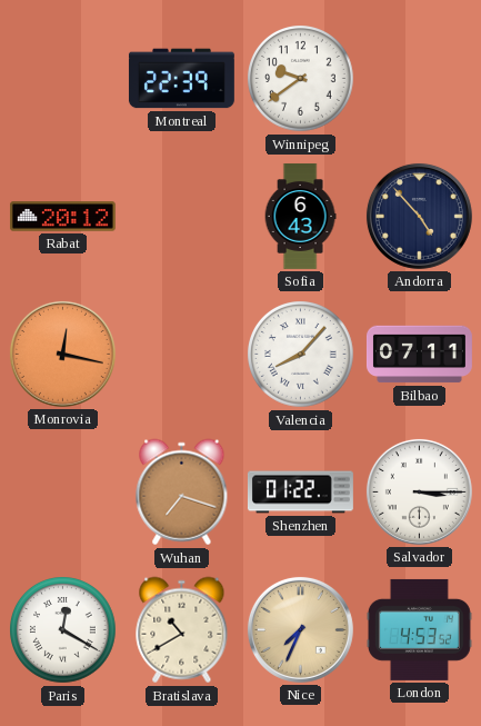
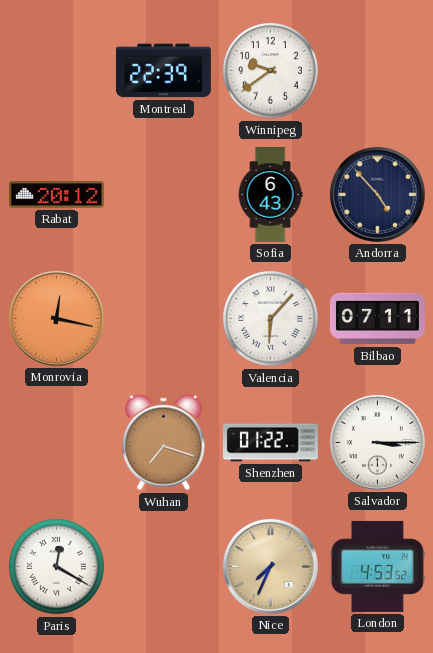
Valencia: 8:07 -> 6:07 (271, 319)
Bratislava: 10:40 -> none (182, 630)
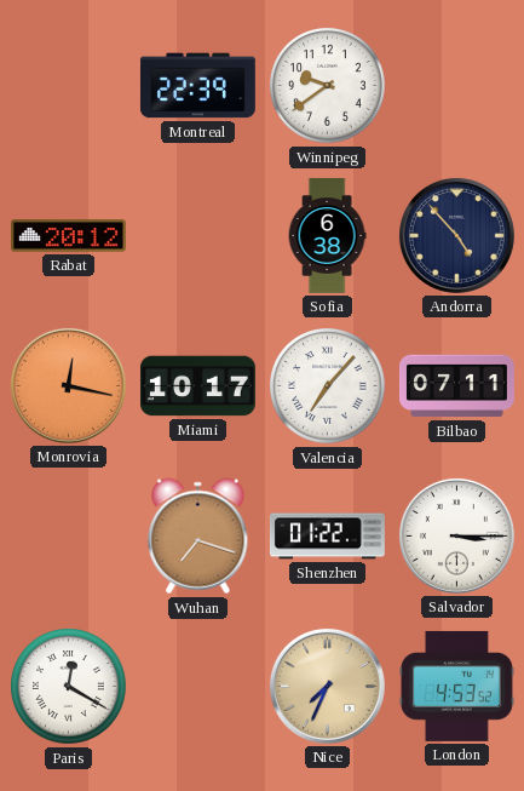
Sofia: 6:43 -> 6:38 (327, 235)
Miami: none -> 10:17 (197, 386)
Valencia: 6:07 -> 7:07 (328, 386)
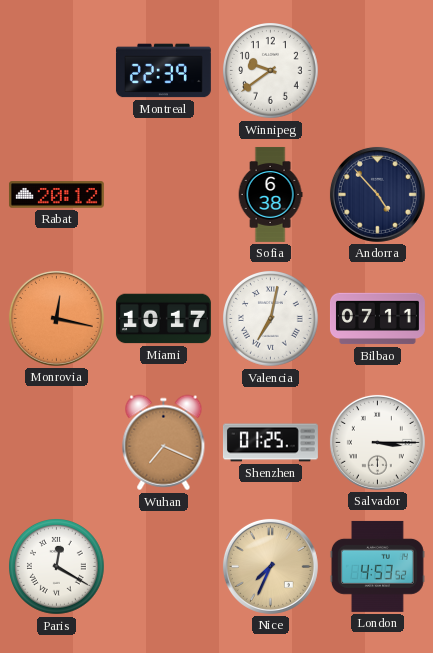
Valencia: 7:07 -> 7:02 (271, 319)
Wuhan: 7:18 -> 7:19 (164, 443)
Shenzhen: 01:22 -> 01:25 (270, 443)
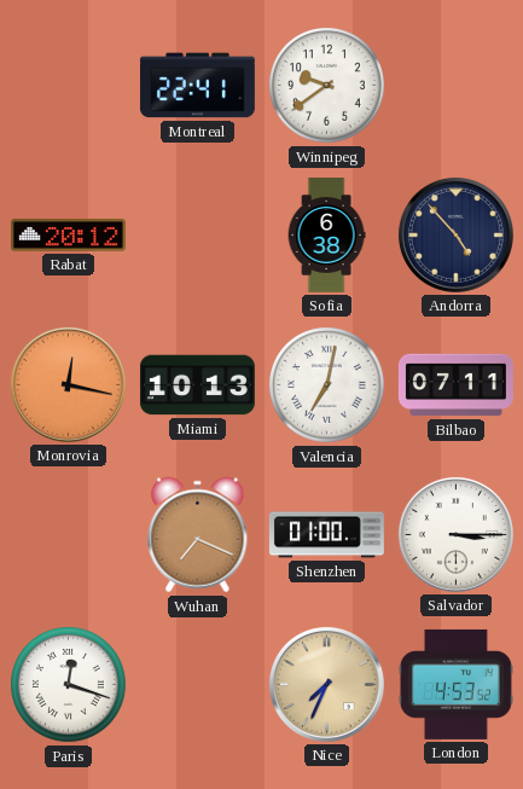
Montreal: 22:39 -> 22:41 (197, 86)
Miami: 10:17 -> 10:13 (197, 385)
Shenzhen: 01:25 -> 01:00 (326, 535)
Paris: 12:20 -> 12:18 (69, 685)
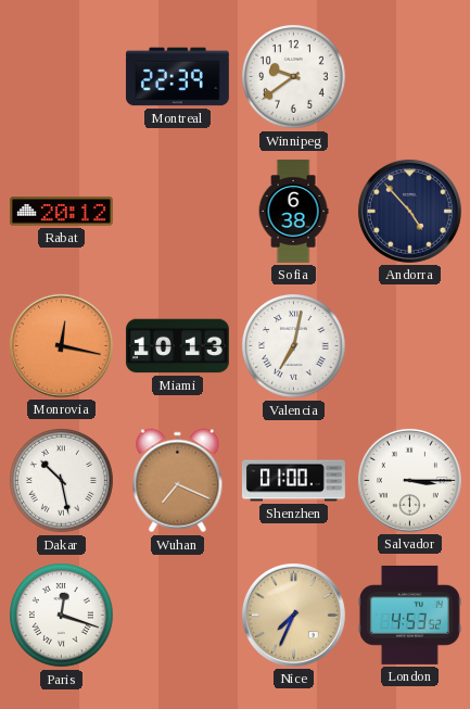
Montreal: 22:41 -> 22:39 (177, 77)
Bilbao: 07:11 -> none (455, 385)
Dakar: none -> 10:28 (62, 481)
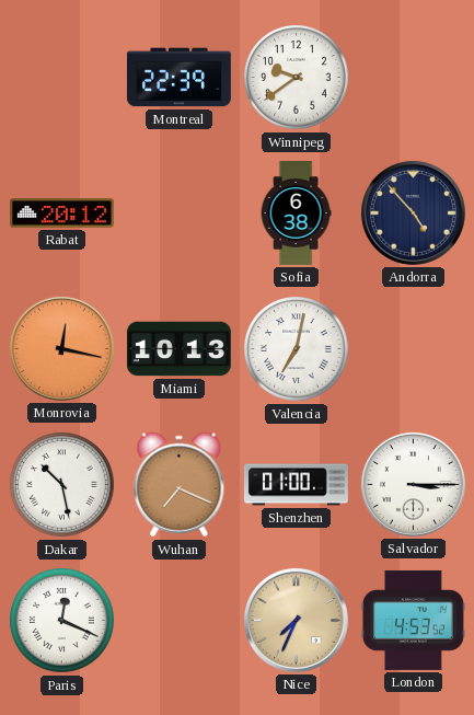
Paris: 12:18 -> 12:19 (62, 621)
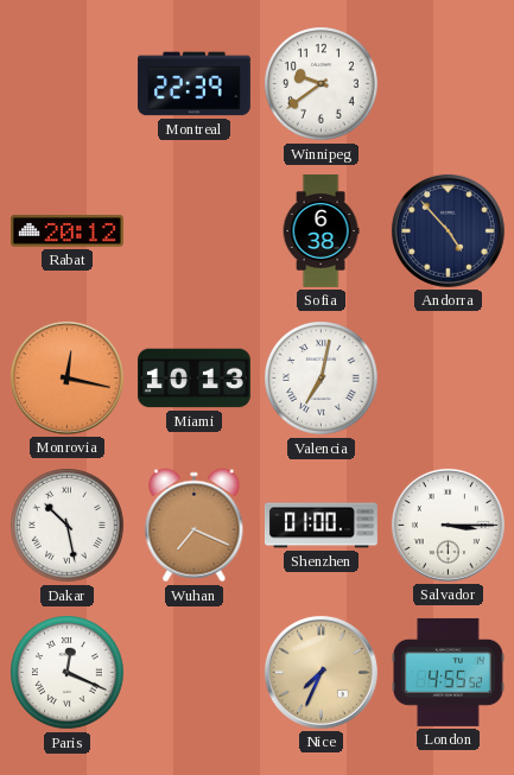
London: 4:53 -> 4:55 (448, 672)
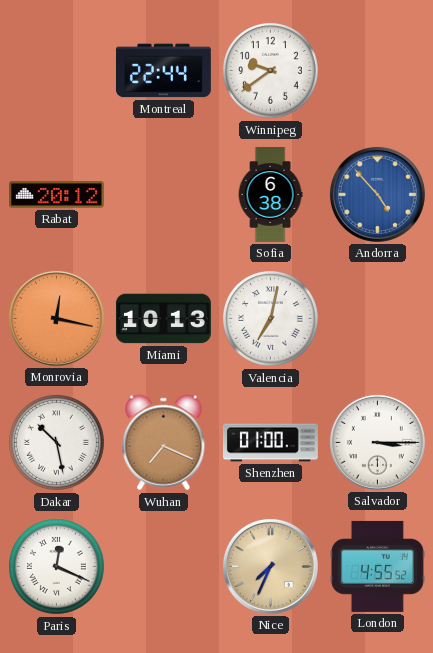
Montreal: 22:39 -> 22:44 (163, 71)
Andorra dial: navy -> blue (377, 194)
